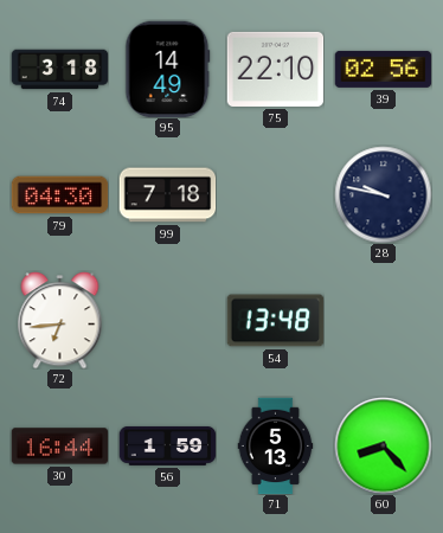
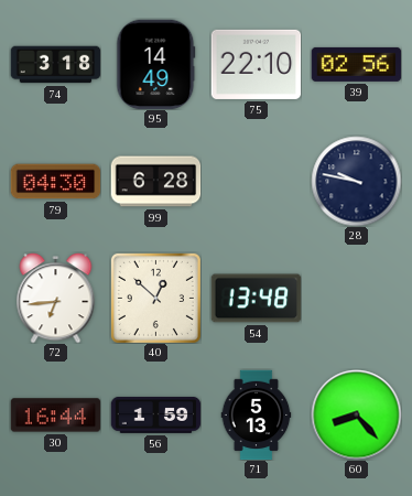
99: 7:18 -> 6:28 (155, 182)
40: none -> 12:52 (155, 298)
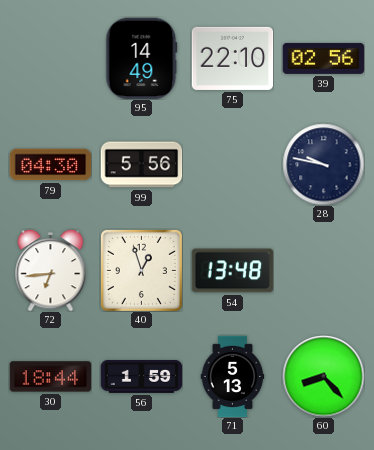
74: 3:18 -> none (55, 65)
99: 6:28 -> 5:56 (141, 165)
40: 12:52 -> 12:57 (141, 270)
30: 16:44 -> 18:44 (50, 377)
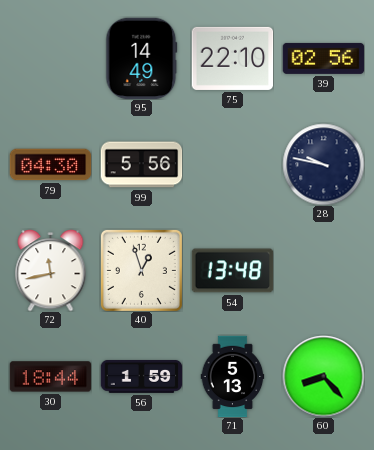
72: 6:44 -> 11:43 (51, 271)
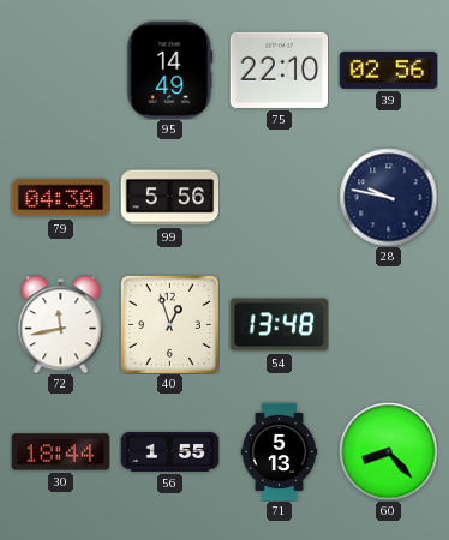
56: 1:59 -> 1:55 (169, 451)
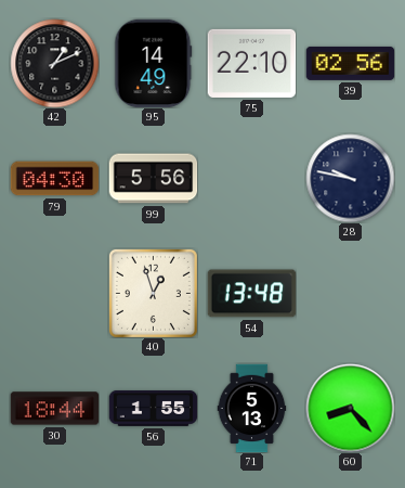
42: none -> 1:11 (54, 63)
72: 11:43 -> none (61, 325)
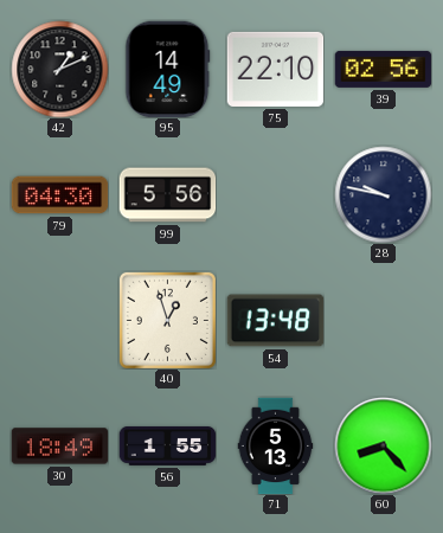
30: 18:44 -> 18:49 (59, 447)
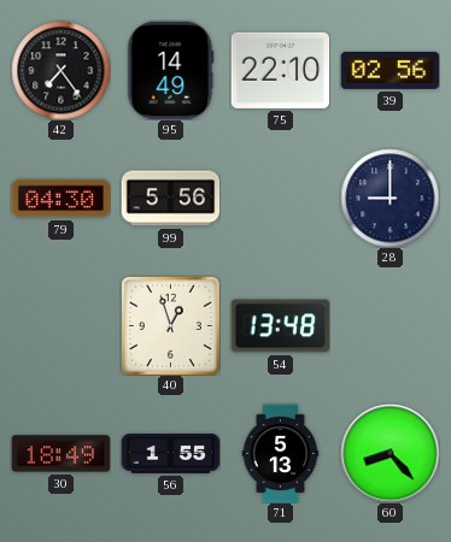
42: 1:11 -> 7:24 (60, 70)
28: 9:47 -> 9:00 (389, 198)
